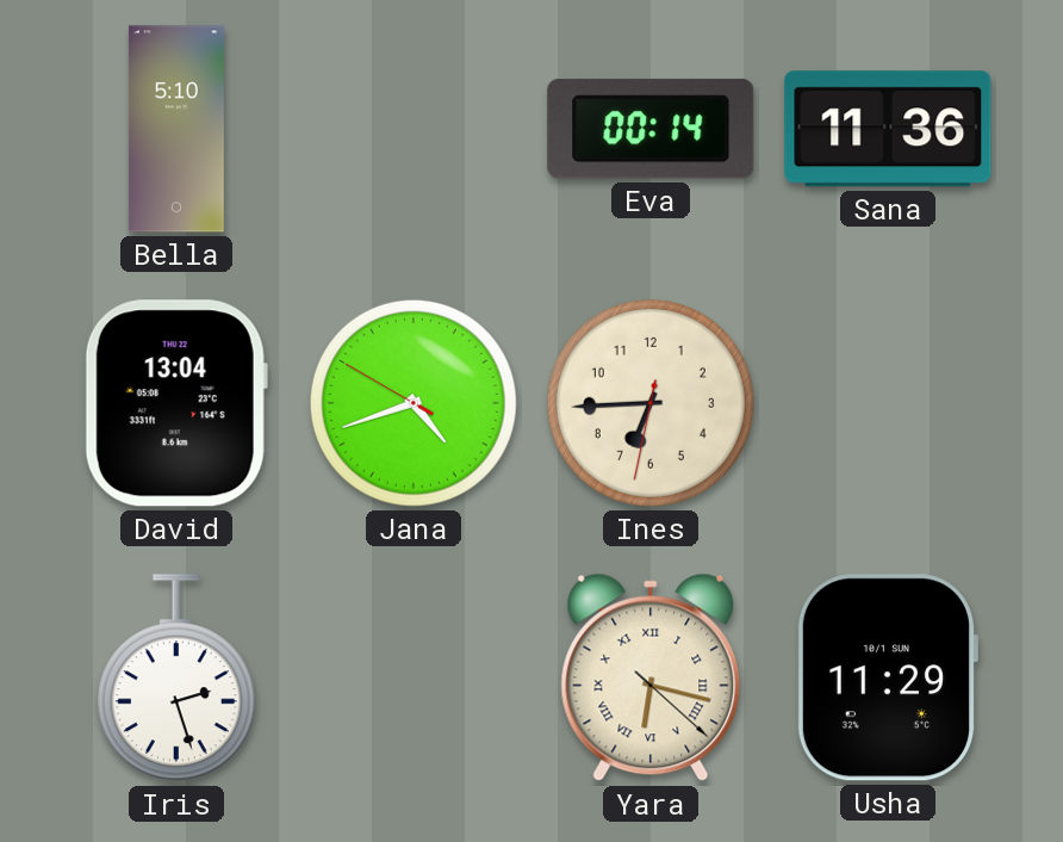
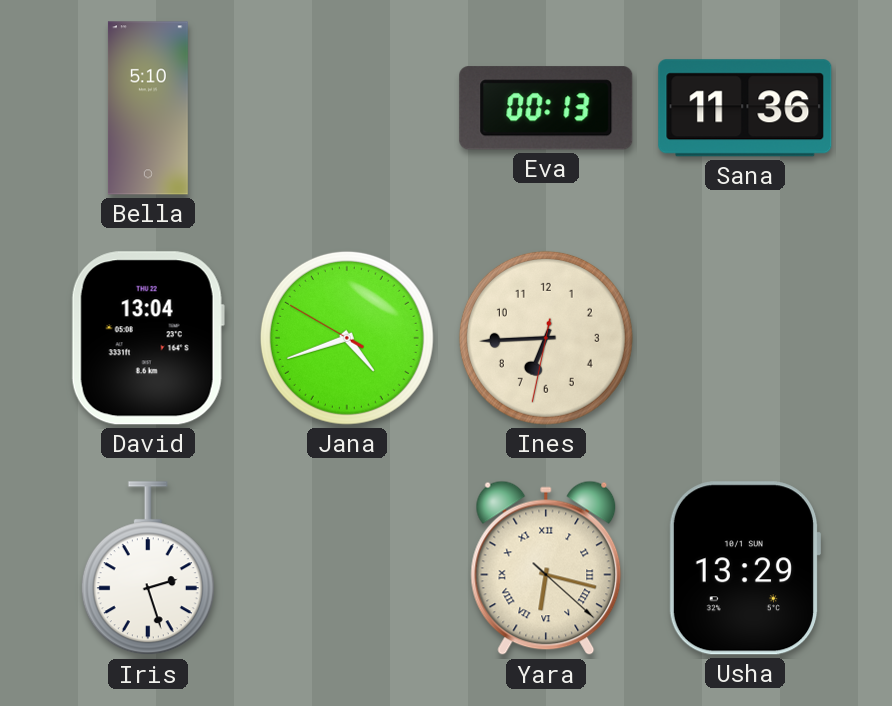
Eva: 00:14 -> 00:13 (546, 108)
Usha: 11:29 -> 13:29 (744, 568)
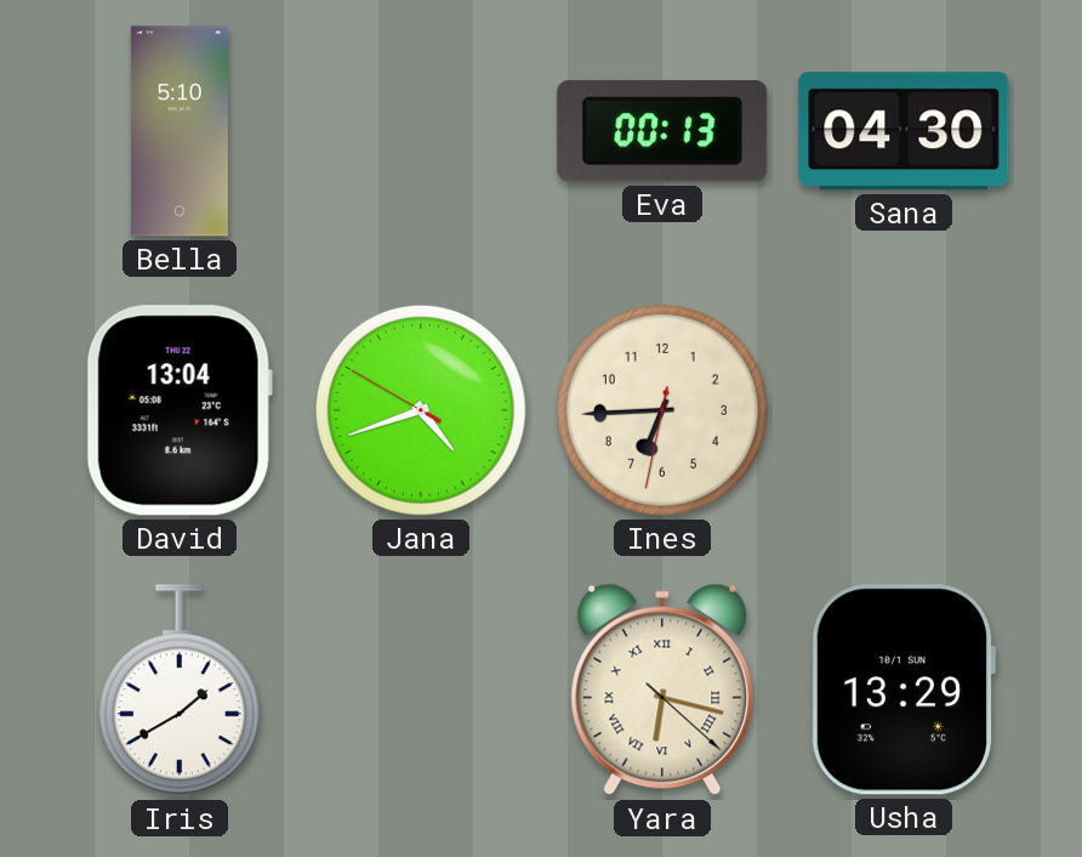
Sana: 11:36 -> 04:30 (904, 131)
Iris: 2:27 -> 1:40 (180, 691)
